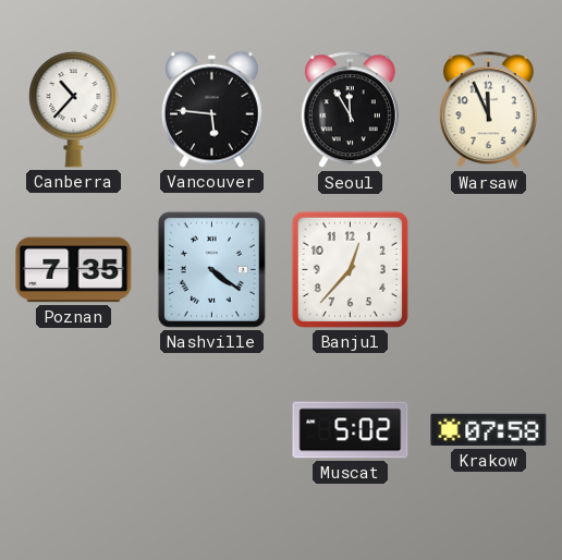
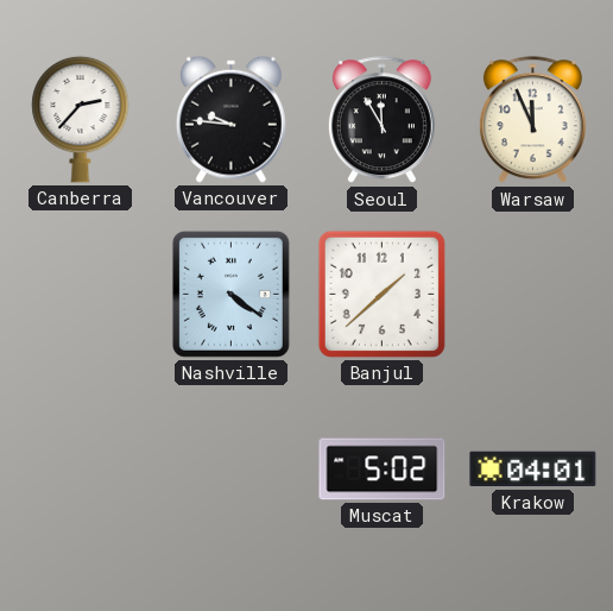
Canberra: 10:37 -> 2:37 (81, 119)
Vancouver: 5:46 -> 9:46 (232, 119)
Poznan: 7:35 -> none (74, 270)
Banjul: 12:37 -> 1:38 (381, 294)
Krakow: 07:58 -> 04:01 (533, 470)
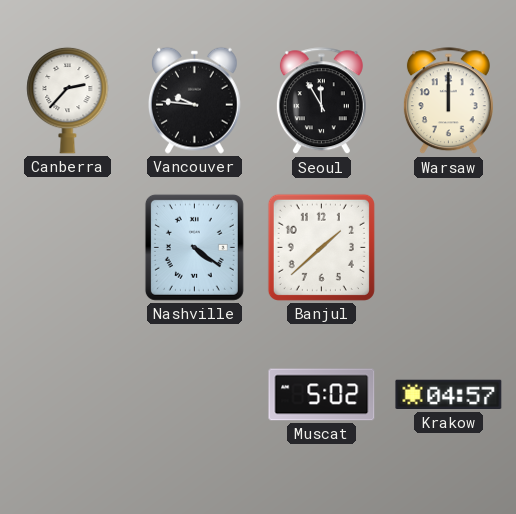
Warsaw: 11:56 -> 12:00 (448, 101)
Krakow: 04:01 -> 04:57 (449, 395)
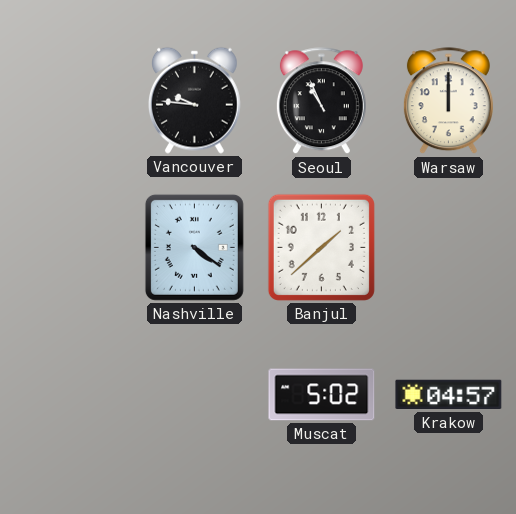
Canberra: 2:37 -> none (68, 100)
Seoul: 11:55 -> 10:56 (321, 101)
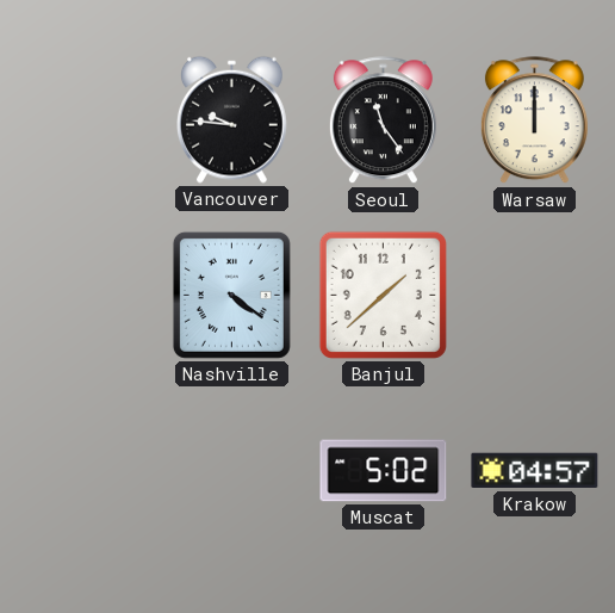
Seoul: 10:56 -> 11:24 (383, 120)
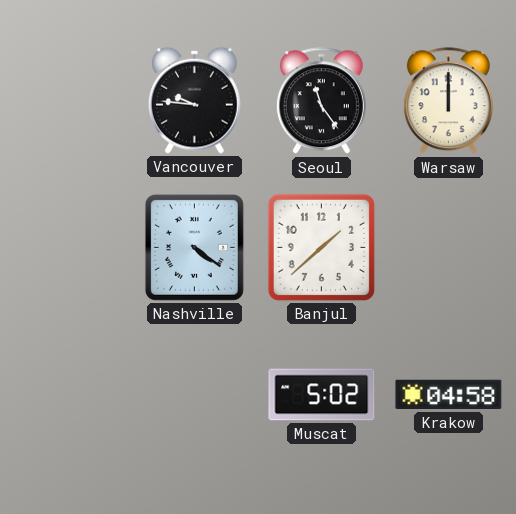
Krakow: 04:57 -> 04:58 (449, 395)
